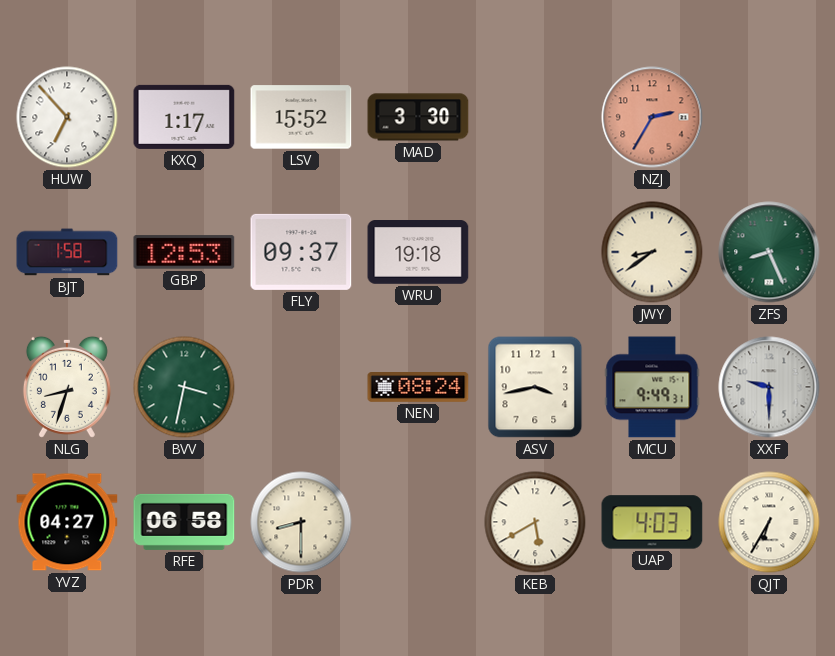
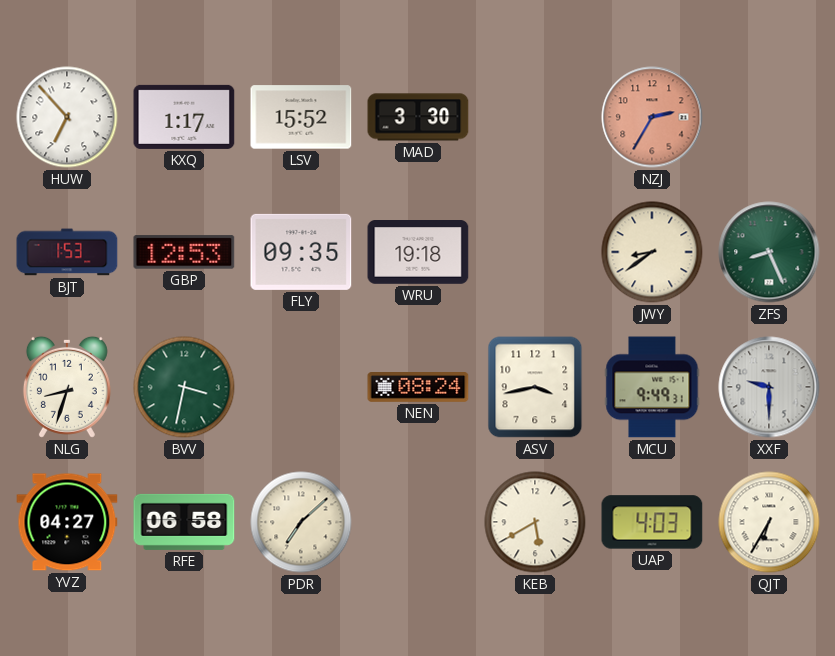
BJT: 1:58 -> 1:53 (67, 252)
FLY: 09:37 -> 09:35 (301, 252)
PDR: 8:30 -> 7:08 (301, 522)
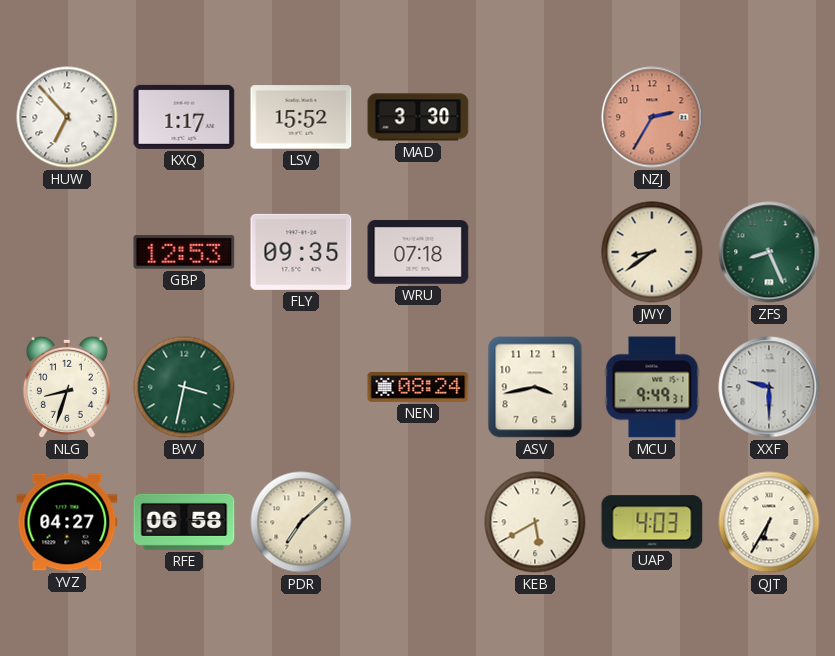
BJT: 1:53 -> none (67, 252)
WRU: 19:18 -> 07:18 (418, 253)
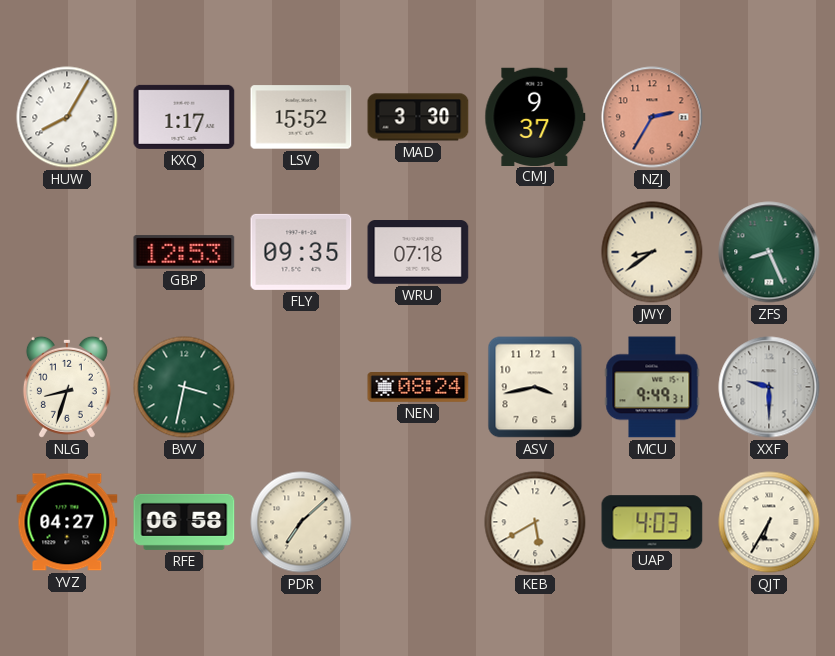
HUW: 6:53 -> 8:05 (67, 117)
CMJ: none -> 9:37 (535, 116)
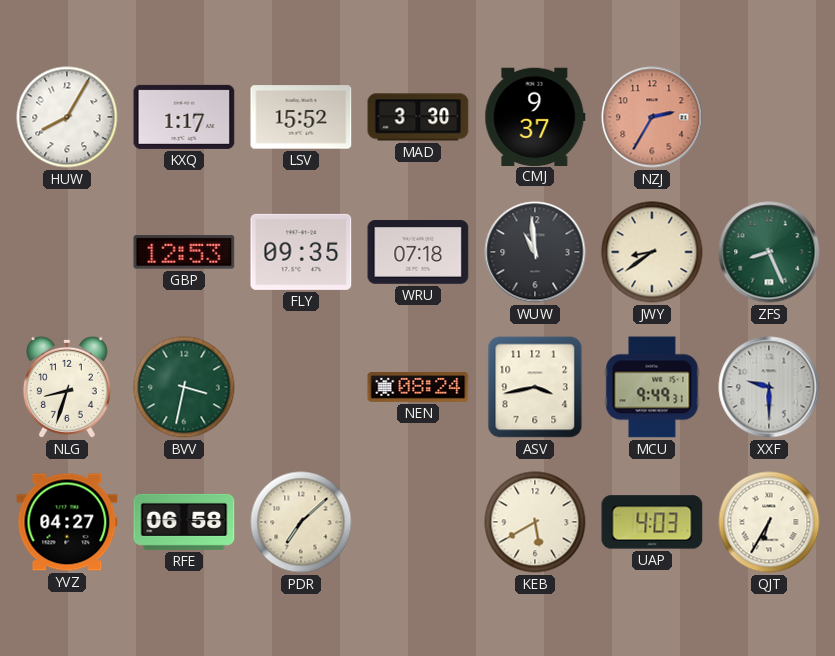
WUW: none -> 10:59 (535, 252)
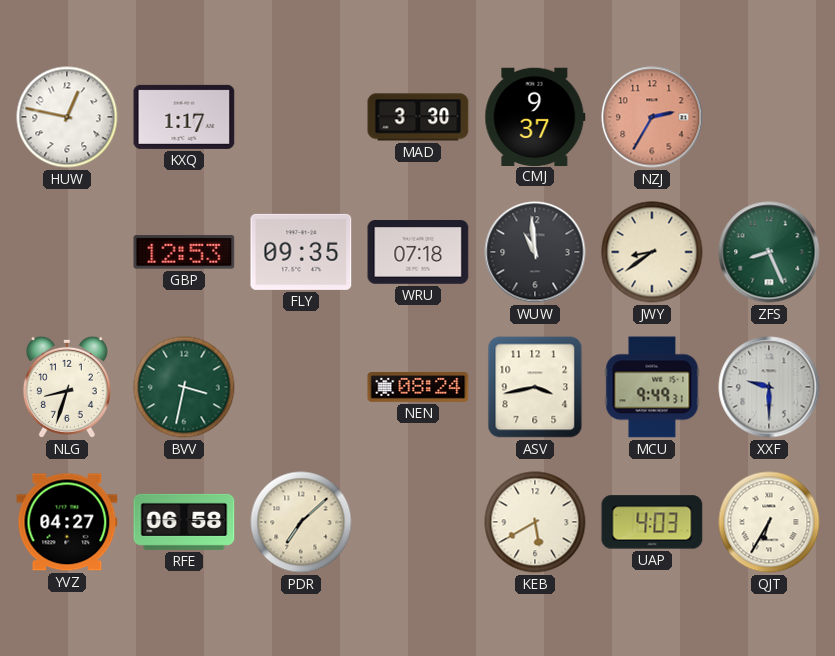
HUW: 8:05 -> 12:47 (67, 117)
LSV: 15:52 -> none (301, 117)
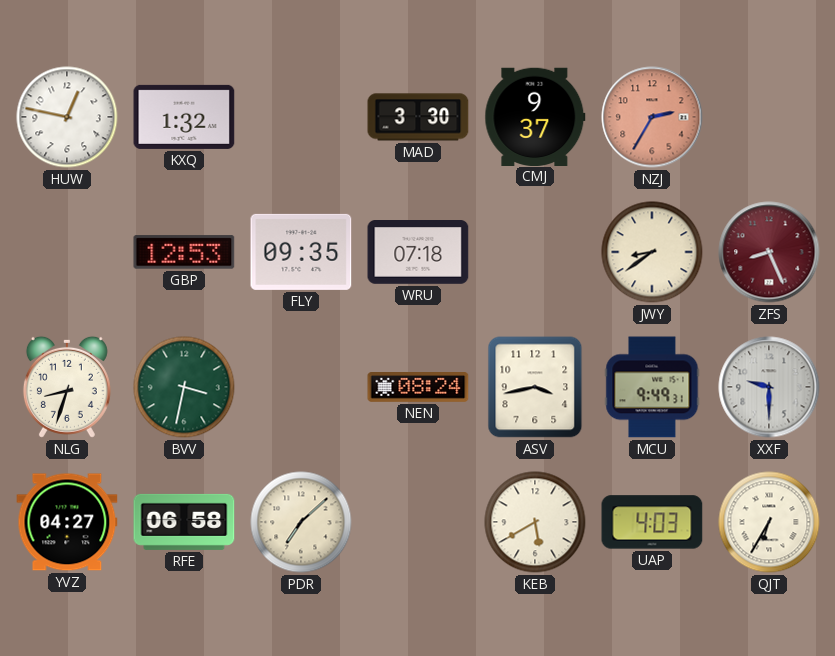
KXQ: 1:17 -> 1:32 (184, 117)
WUW: 10:59 -> none (535, 252)
ZFS dial: green -> burgundy (769, 252)
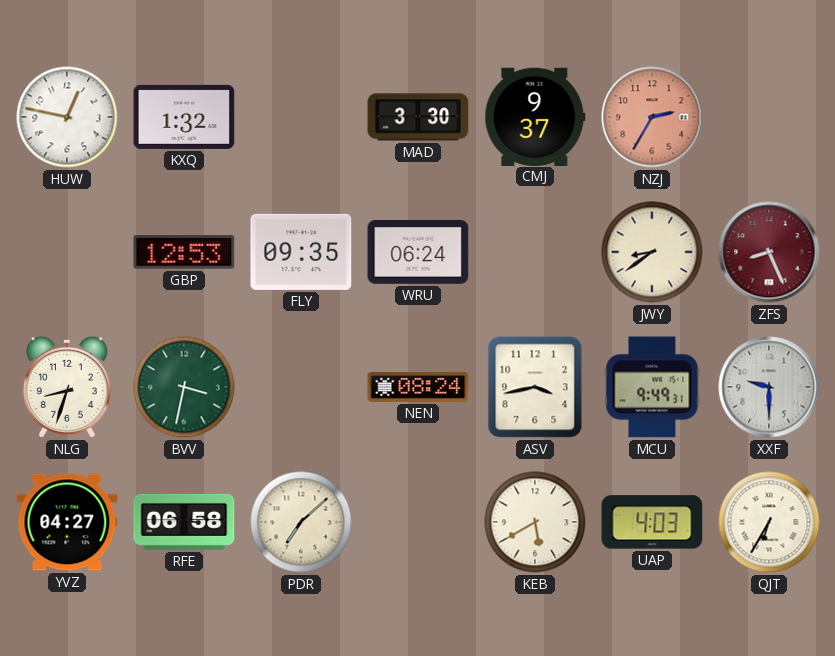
WRU: 07:18 -> 06:24 (418, 253)
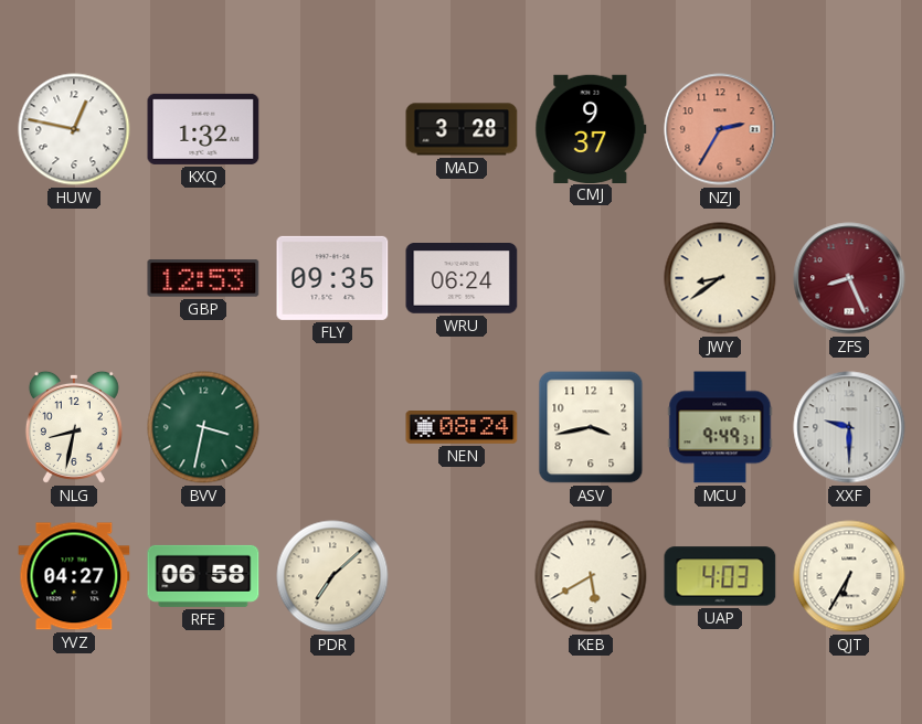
MAD: 3:30 -> 3:28 (462, 129)
NLG: 8:33 -> 8:32 (74, 427)
